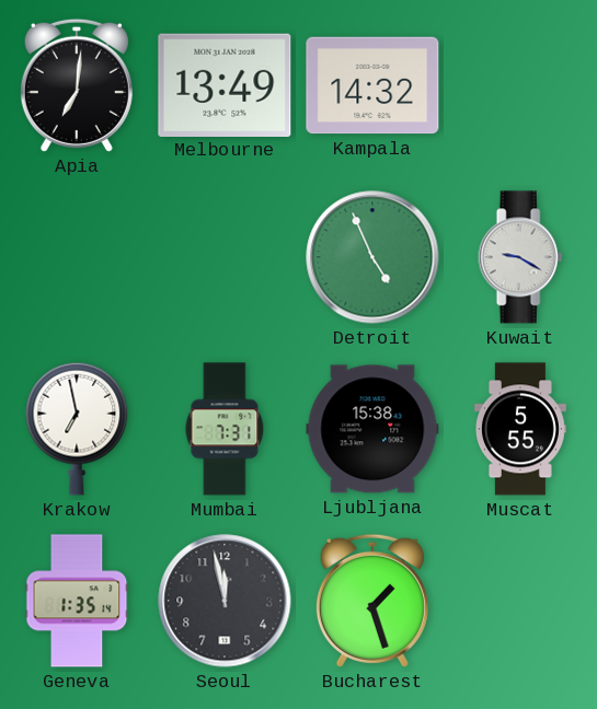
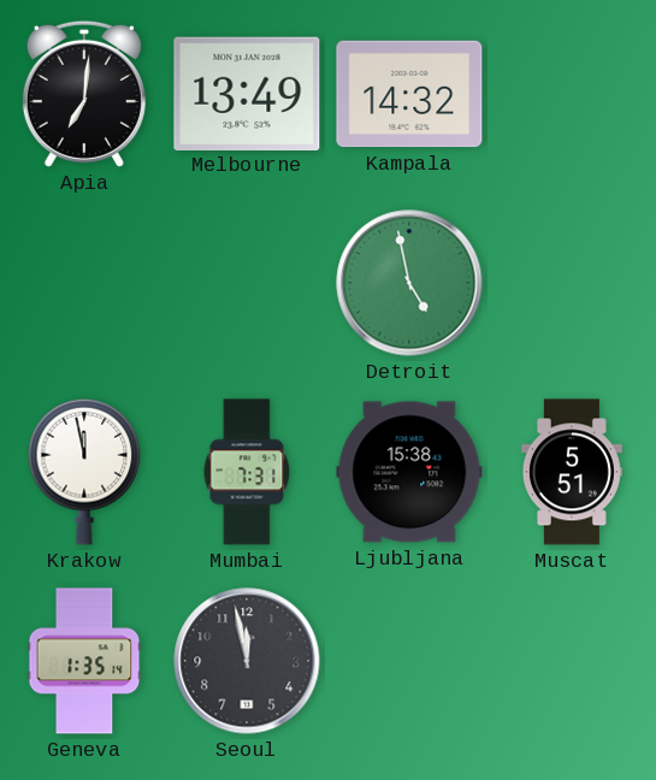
Detroit: 4:56 -> 4:58 (409, 283)
Kuwait: 9:20 -> none (520, 257)
Krakow: 6:58 -> 11:58 (84, 472)
Muscat: 5:55 -> 5:51 (572, 472)
Bucharest: 1:27 -> none (372, 601)
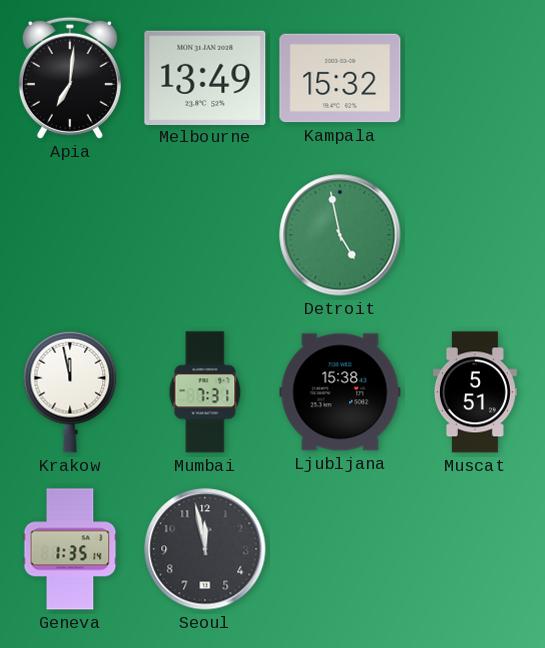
Kampala: 14:32 -> 15:32 (340, 78)
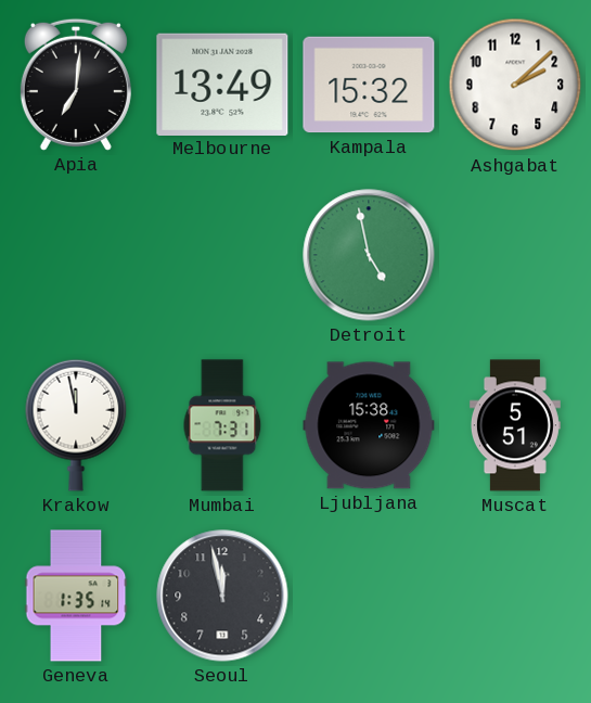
Ashgabat: none -> 2:08 (515, 85)
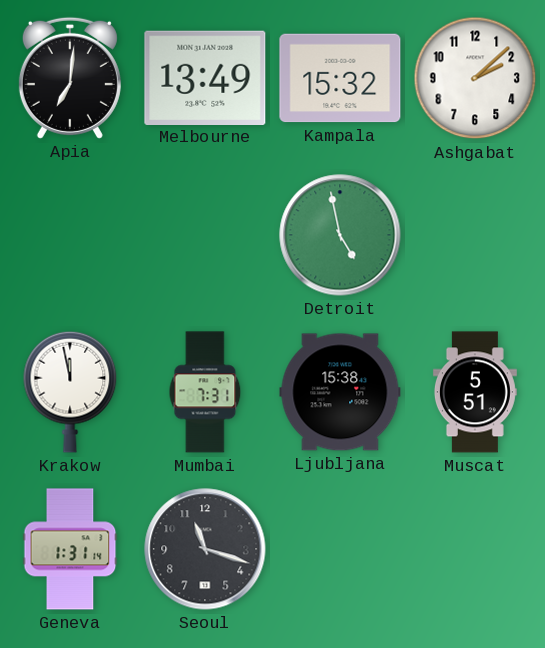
Geneva: 1:35 -> 1:31 (70, 549)
Seoul: 11:58 -> 11:18 (205, 549)
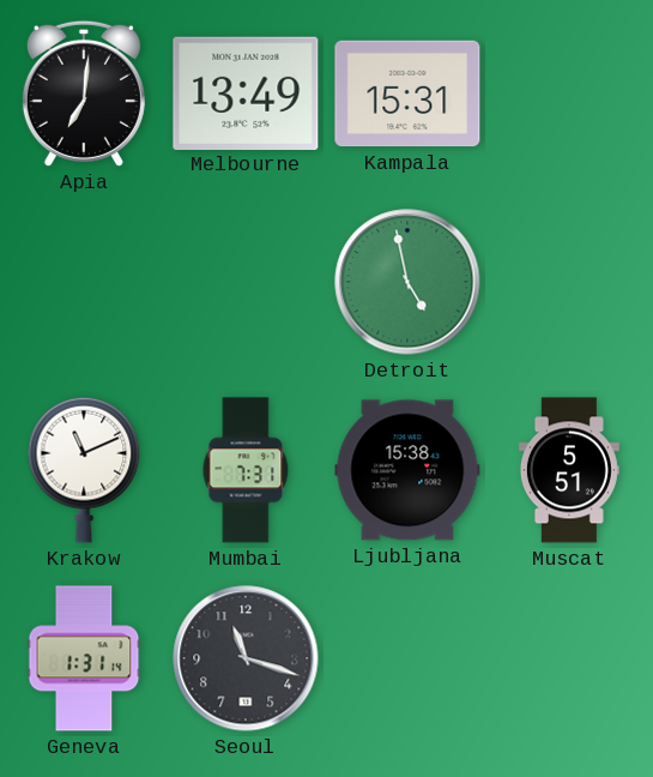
Kampala: 15:32 -> 15:31 (407, 94)
Ashgabat: 2:08 -> none (475, 78)
Krakow: 11:58 -> 11:11 (84, 470)
